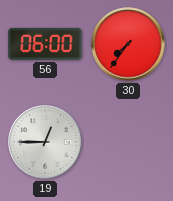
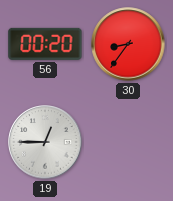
56: 06:00 -> 00:20 (45, 44)
30: 7:36 -> 8:36 (128, 44)
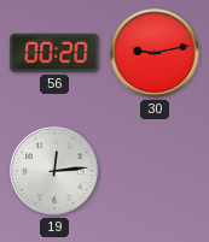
30: 8:36 -> 9:13 (155, 53)
19: 12:45 -> 12:14 (54, 171)
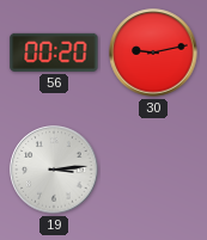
19: 12:14 -> 3:14 (54, 170)
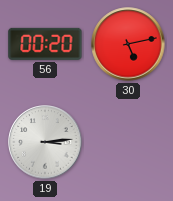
30: 9:13 -> 5:13 (128, 44)
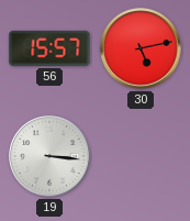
56: 00:20 -> 15:57 (49, 48)
19: 3:14 -> 3:16 (49, 156)
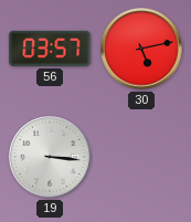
56: 15:57 -> 03:57 (50, 49)
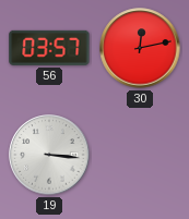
30: 5:13 -> 12:13 (140, 48)
